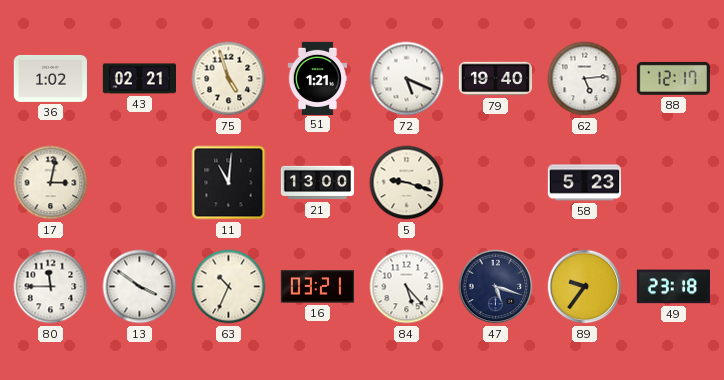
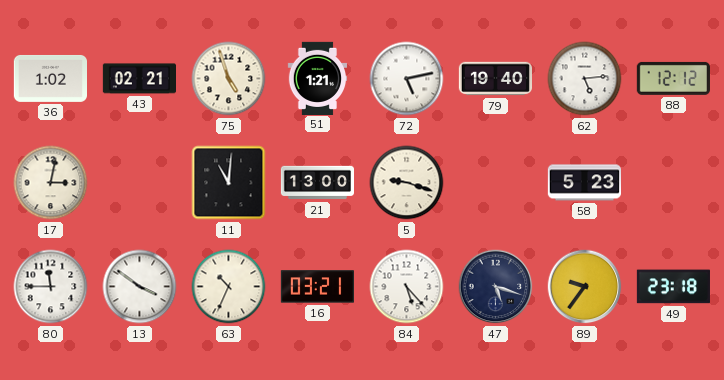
72: 5:19 -> 5:13 (407, 79)
88: 12:17 -> 12:12 (673, 78)
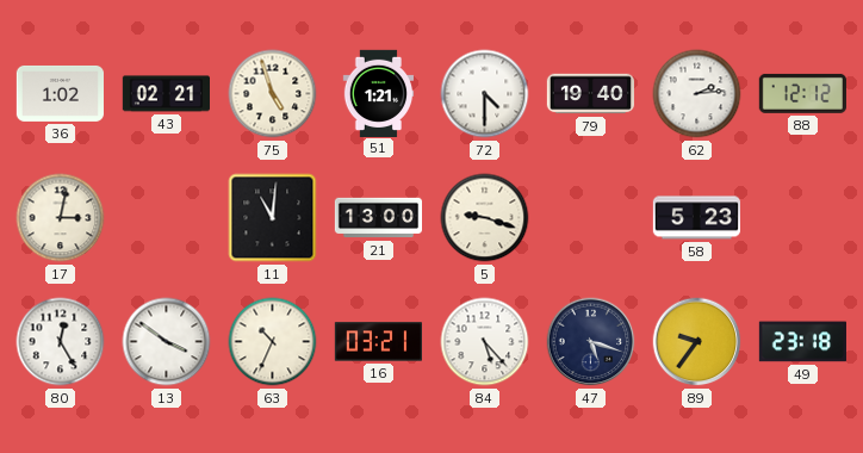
72: 5:13 -> 4:30 (485, 94)
62: 5:14 -> 2:14 (697, 94)
80: 11:45 -> 12:25 (61, 342)
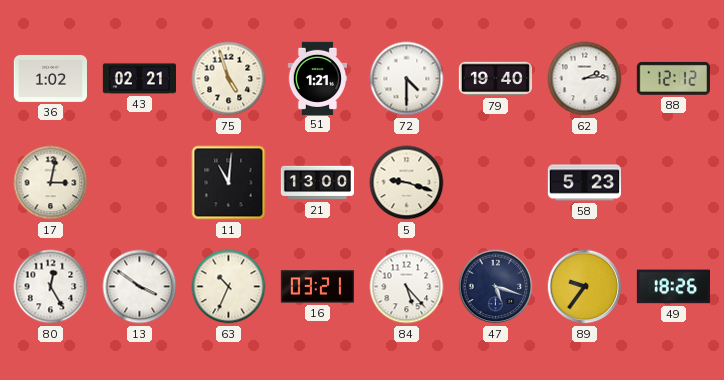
49: 23:18 -> 18:26 (673, 287)
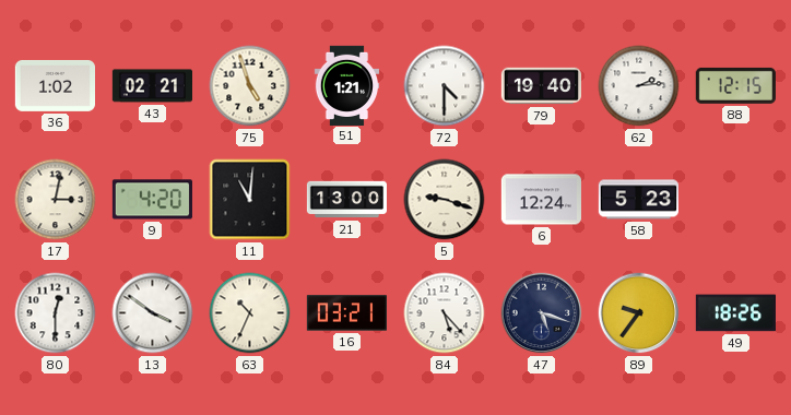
88: 12:12 -> 12:15 (735, 85)
9: none -> 4:20 (152, 200)
6: none -> 12:24 (541, 200)
80: 12:25 -> 12:30 (56, 313)
